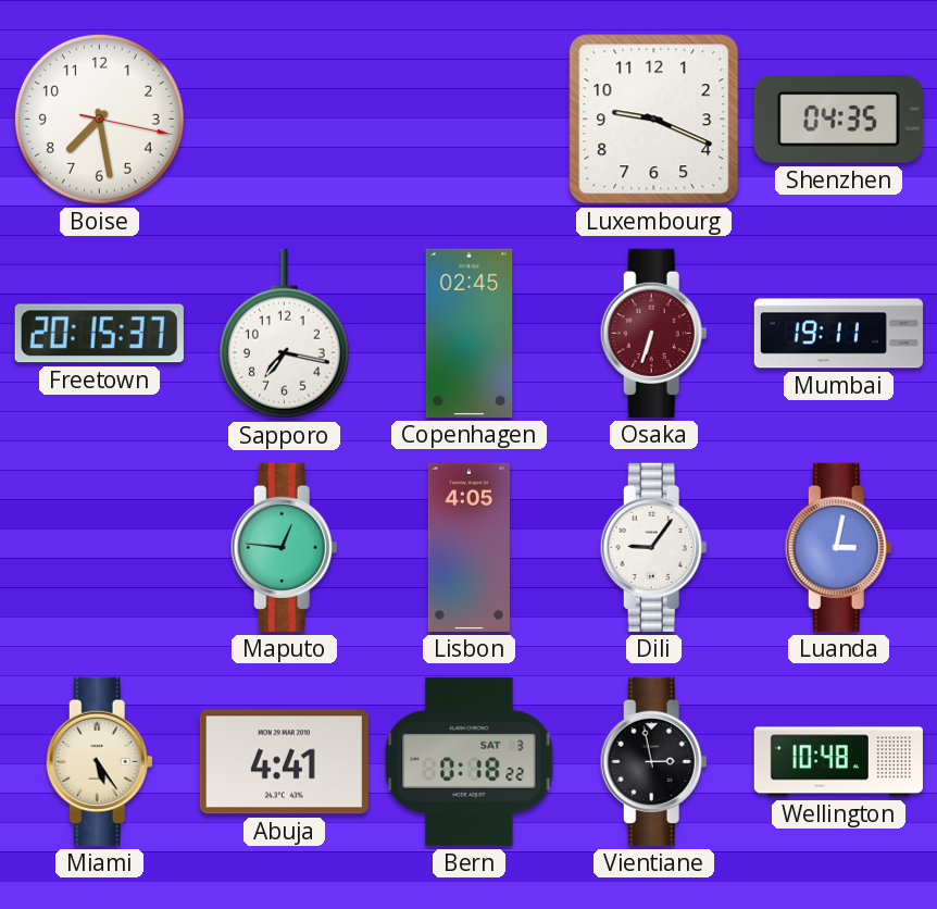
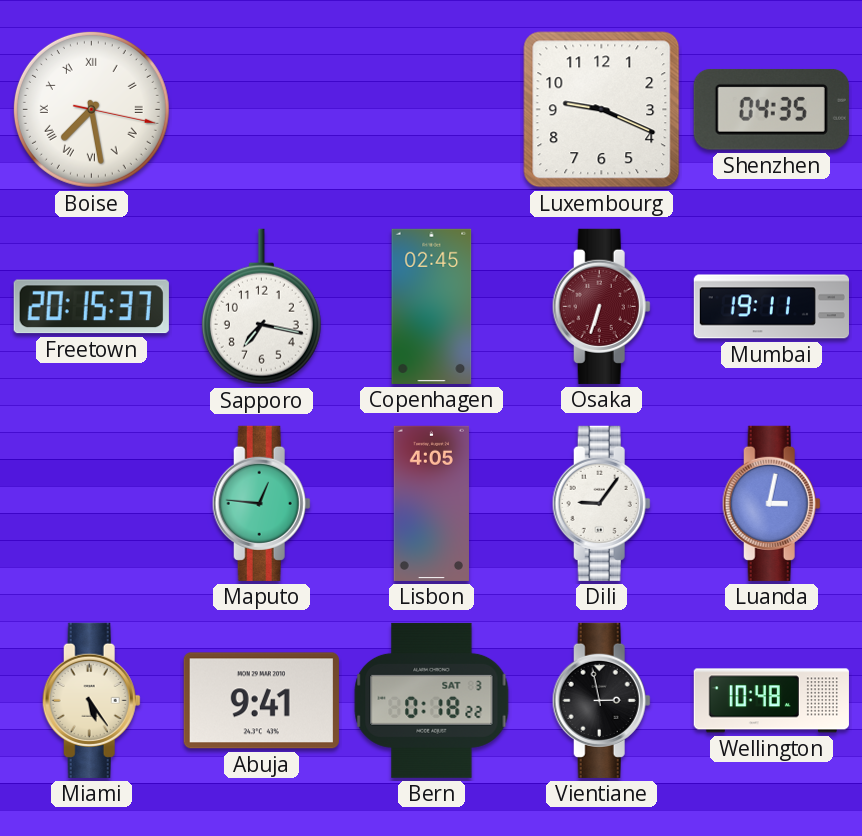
Boise numerals: Arabic -> Roman (91, 109)
Abuja: 4:41 -> 9:41 (261, 701)
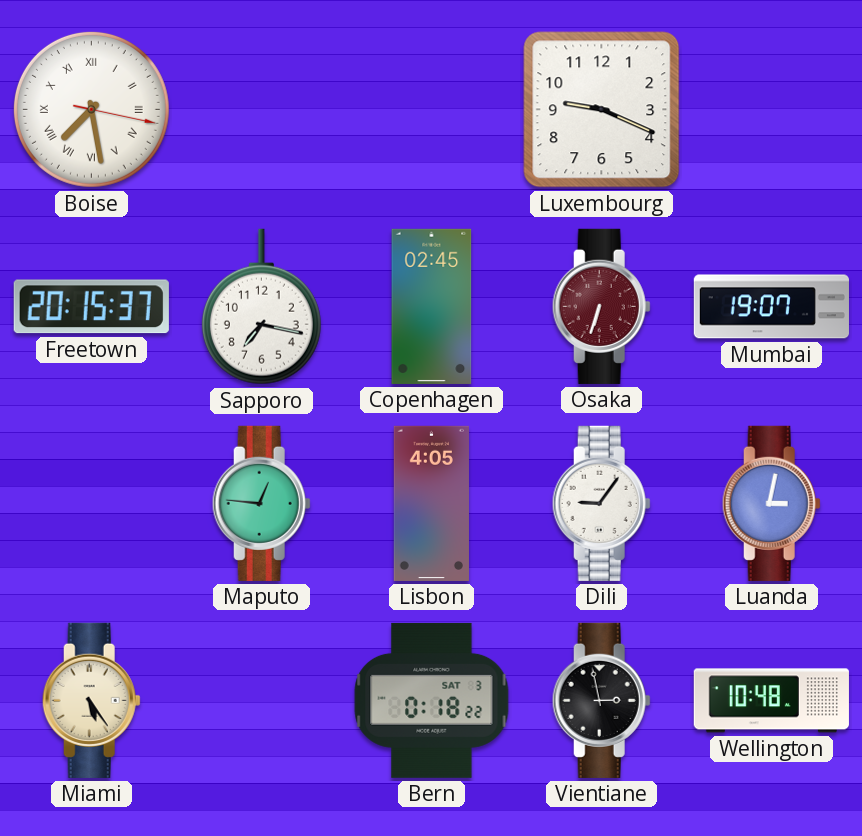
Shenzhen: 04:35 -> none (771, 109)
Mumbai: 19:11 -> 19:07 (771, 307)
Abuja: 9:41 -> none (261, 701)
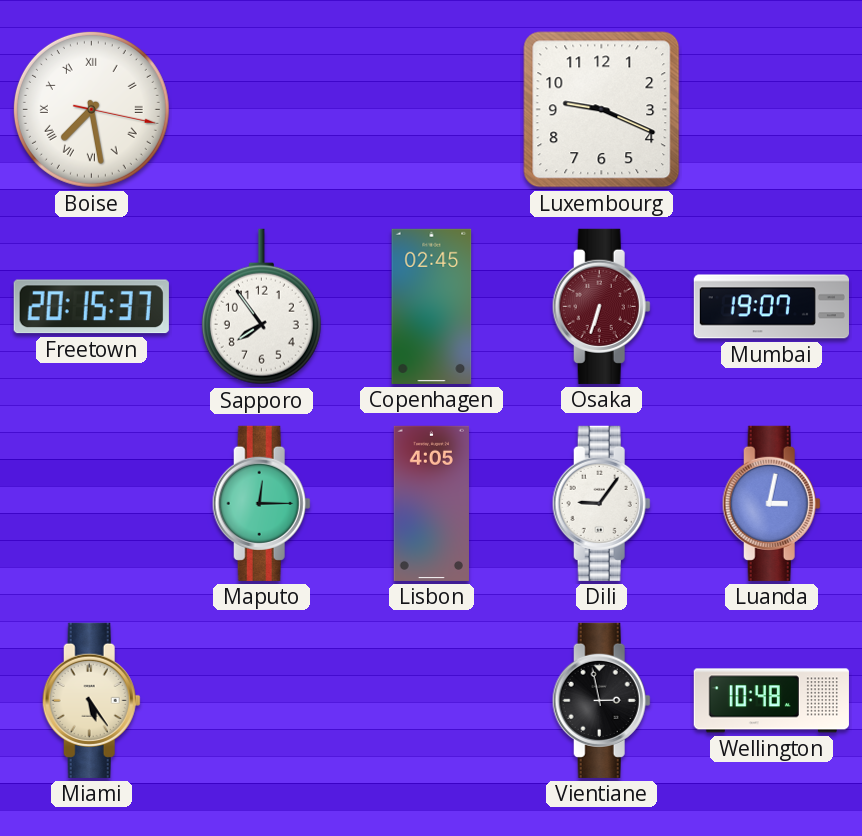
Sapporo: 7:17 -> 7:54 (261, 307)
Maputo: 12:46 -> 12:15 (261, 503)
Bern: 0:18 -> none (432, 700)
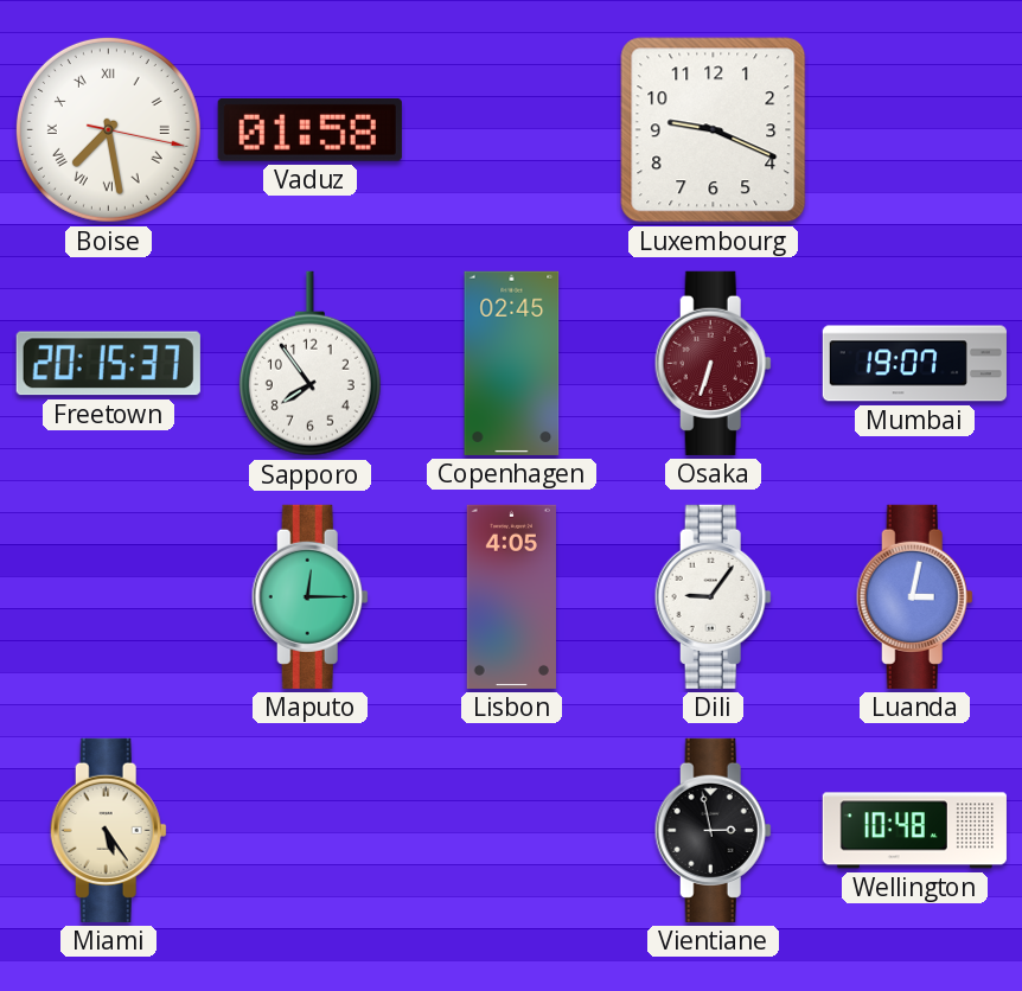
Vaduz: none -> 01:58 (309, 129)
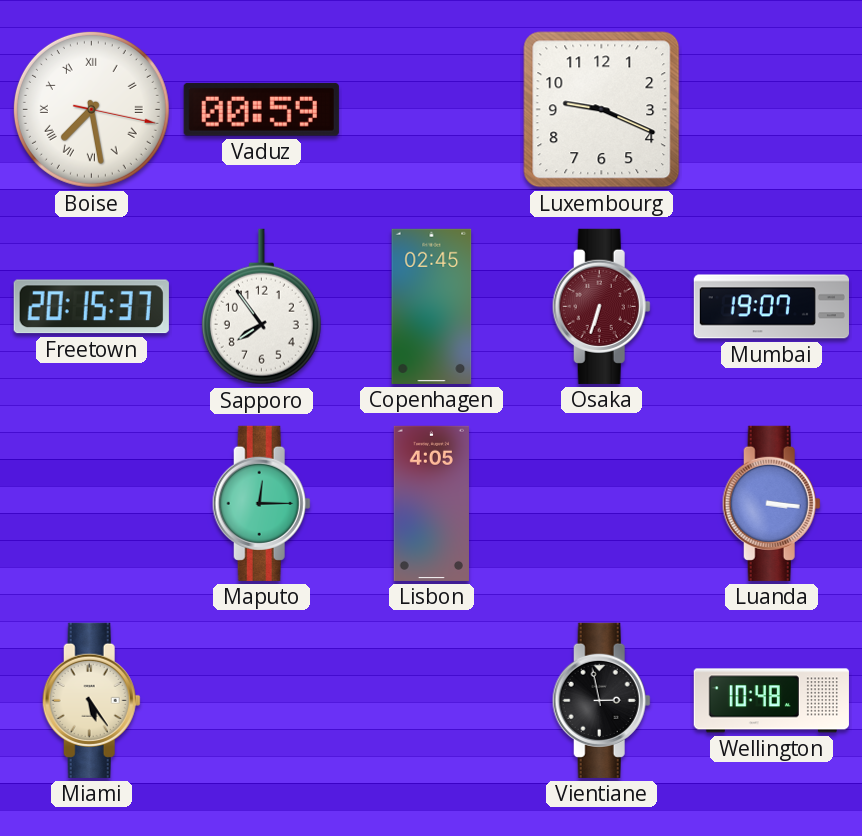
Vaduz: 01:58 -> 00:59 (261, 109)
Dili: 9:06 -> none (713, 596)
Luanda: 3:02 -> 3:16 (771, 503)
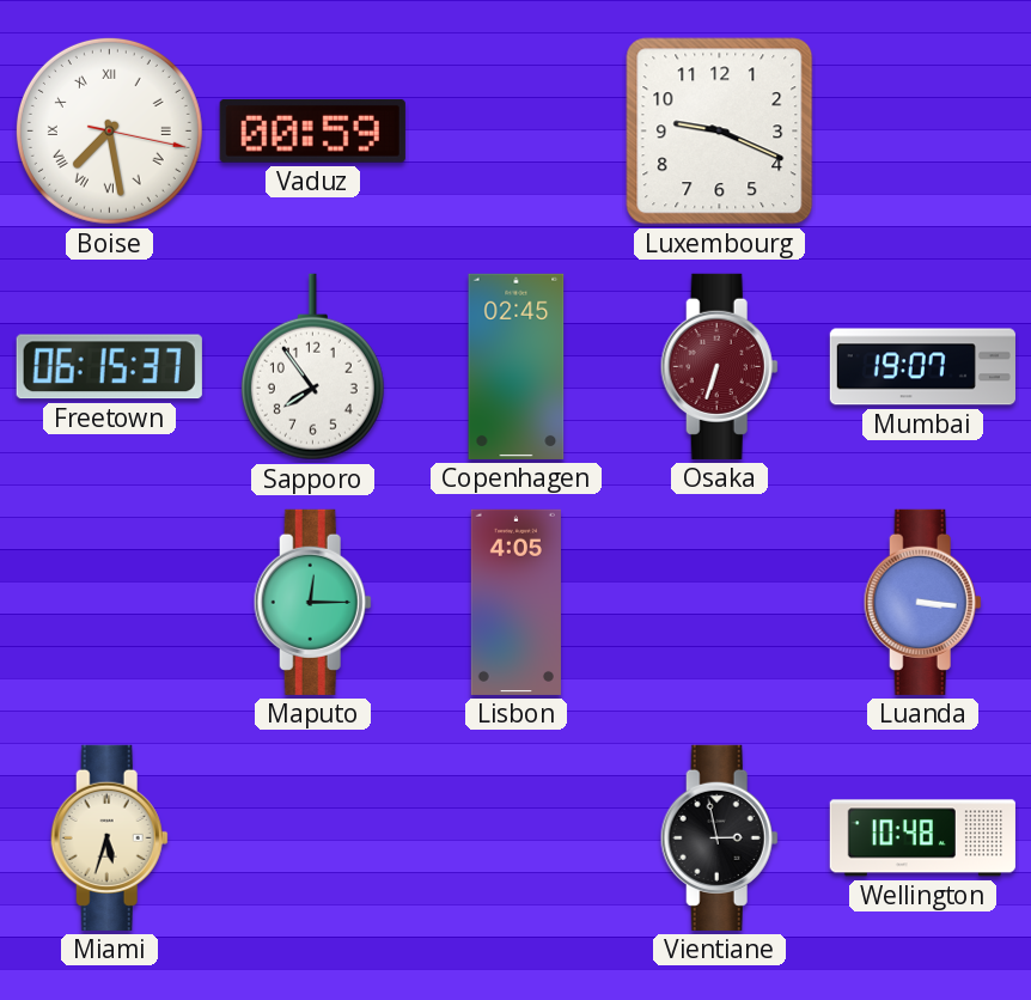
Freetown: 20:15 -> 06:15 (109, 367)
Miami: 5:24 -> 5:33 (109, 837)
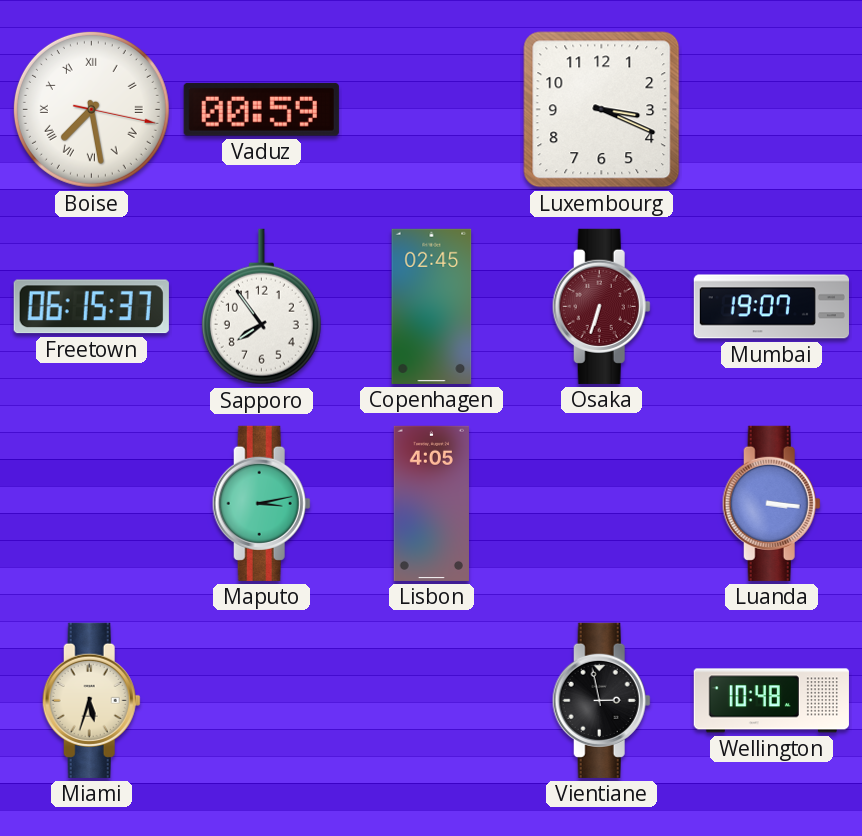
Luxembourg: 9:19 -> 3:19 (602, 110)
Maputo: 12:15 -> 3:13 (261, 503)
